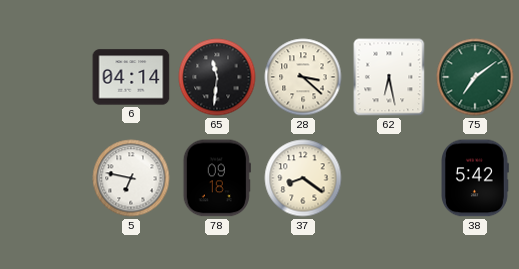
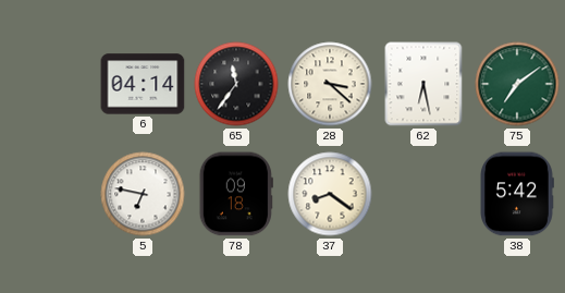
65: 11:31 -> 11:36 (236, 84)
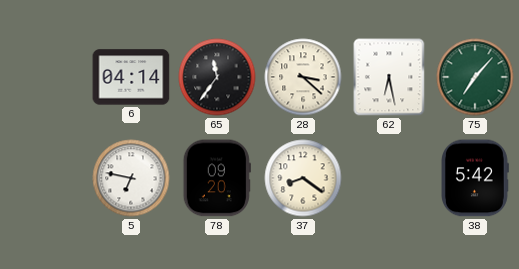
75: 7:09 -> 7:07 (475, 77)
78: 09:18 -> 09:20 (217, 178)
